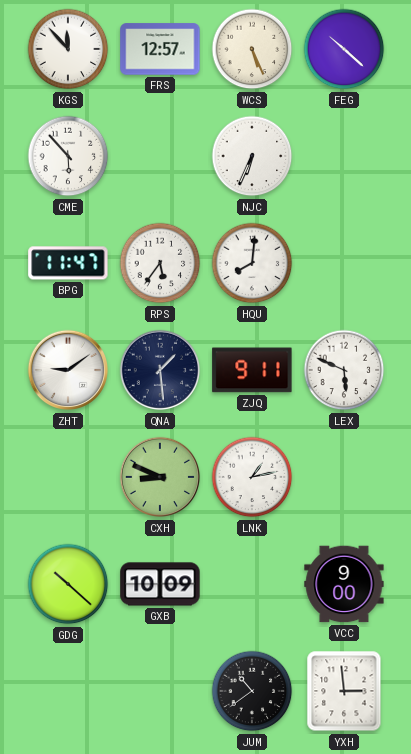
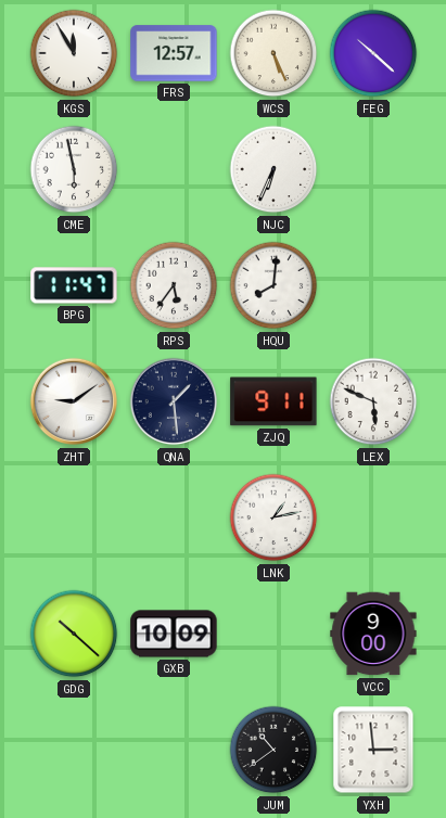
KGS: 11:53 -> 11:55 (74, 53)
CME: 5:53 -> 5:58 (74, 169)
CXH: 8:49 -> none (160, 477)
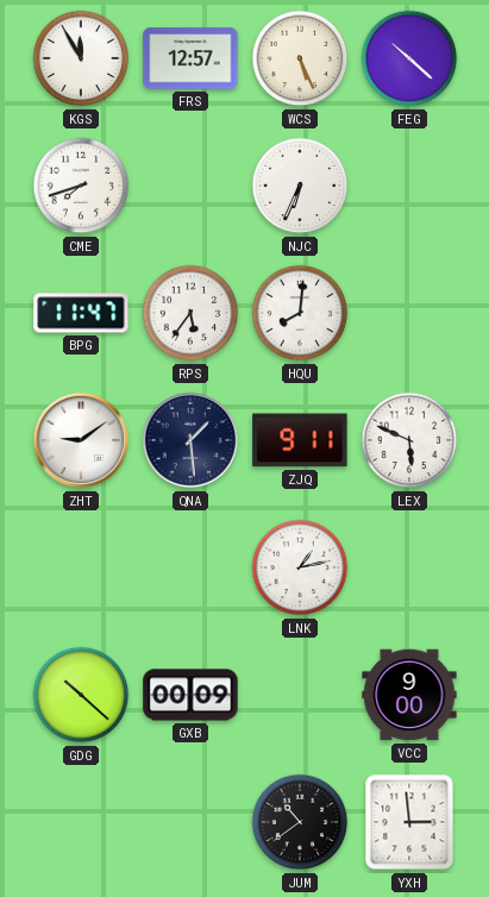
CME: 5:58 -> 7:42 (81, 186)
GXB: 10:09 -> 00:09 (190, 695)
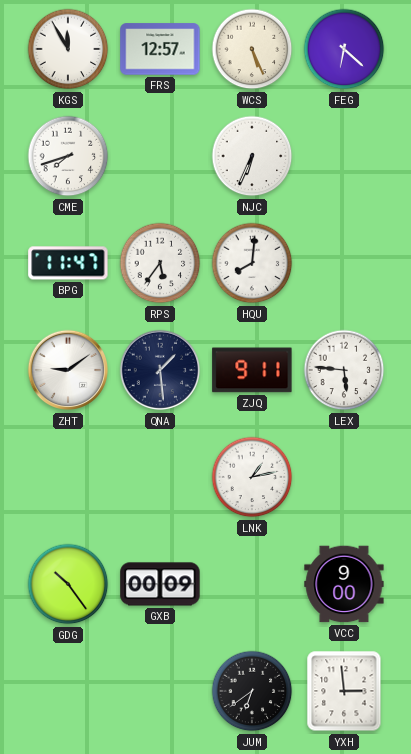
FEG: 10:22 -> 6:22 (344, 49)
LEX: 5:49 -> 5:46 (344, 370)
GDG: 10:22 -> 10:24 (68, 584)
JUM: 10:39 -> 6:39 (252, 691)
